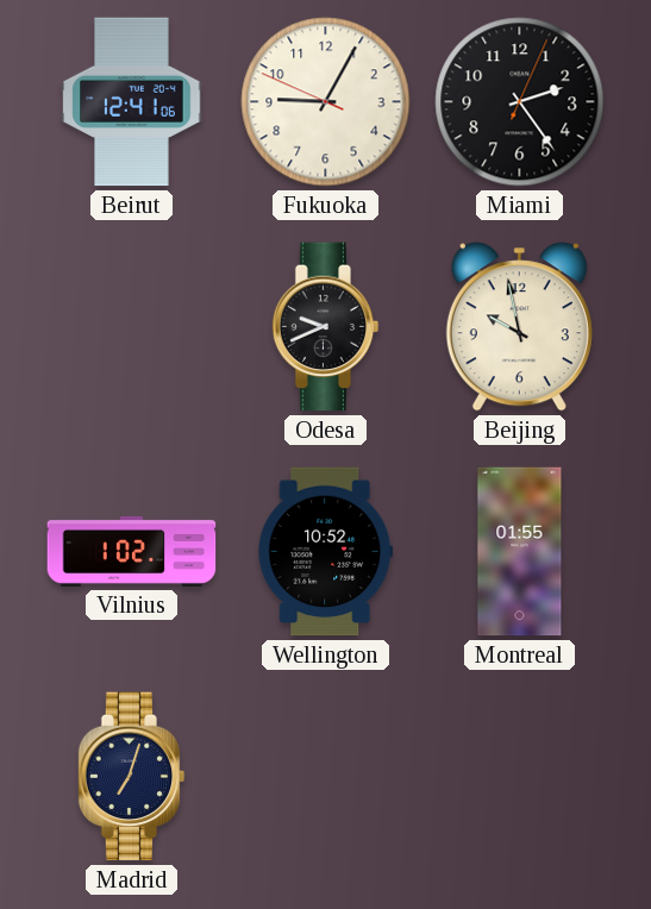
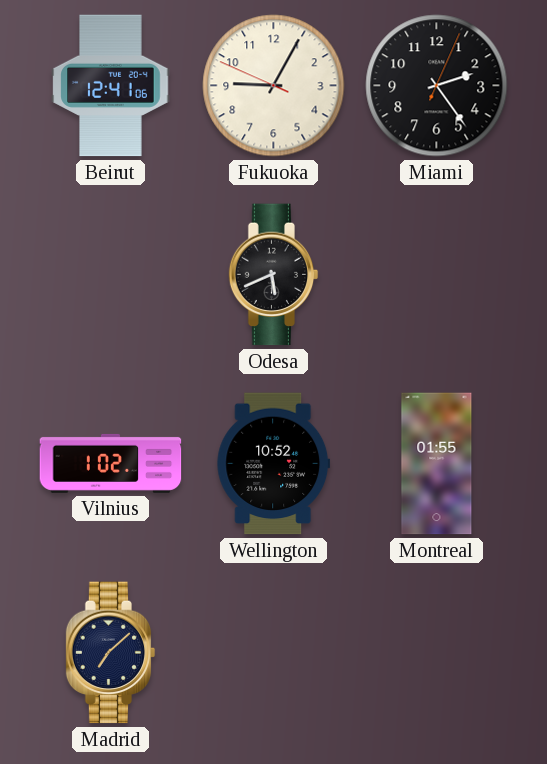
Odesa: 9:41 -> 5:41 (274, 275)
Beijing: 9:58 -> none (519, 327)
Madrid: 7:03 -> 7:08 (111, 653)
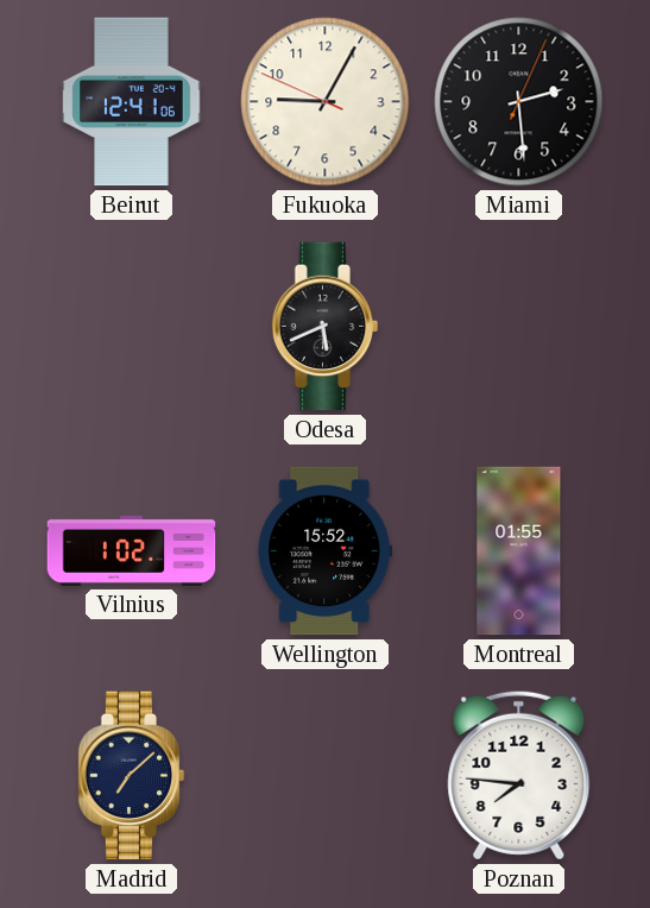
Miami: 2:24 -> 2:29 (519, 102)
Wellington: 10:52 -> 15:52 (326, 551)
Poznan: none -> 7:46 (519, 775)
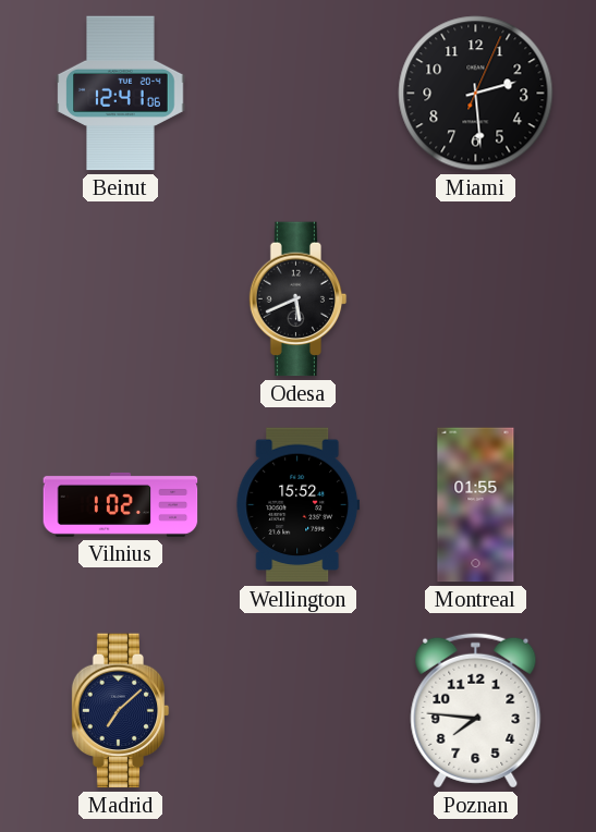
Fukuoka: 9:04 -> none (326, 102)
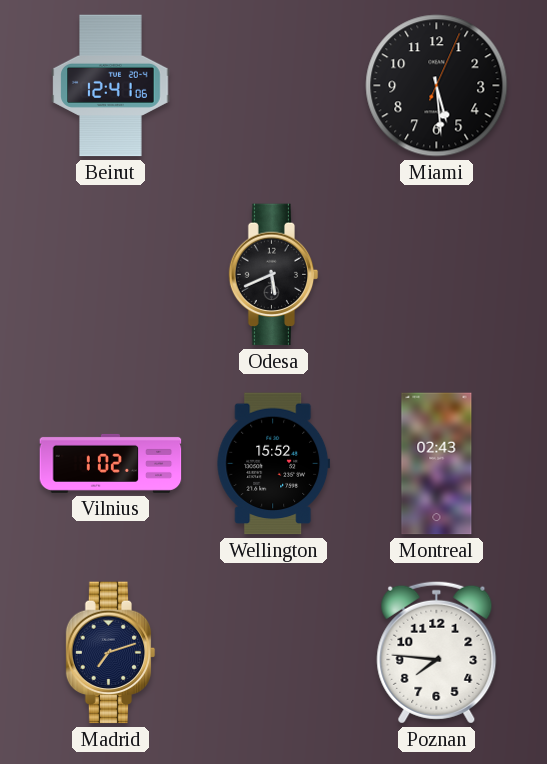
Miami: 2:29 -> 5:29 (437, 86)
Montreal: 01:55 -> 02:43 (437, 464)
Madrid: 7:08 -> 7:12 (111, 653)
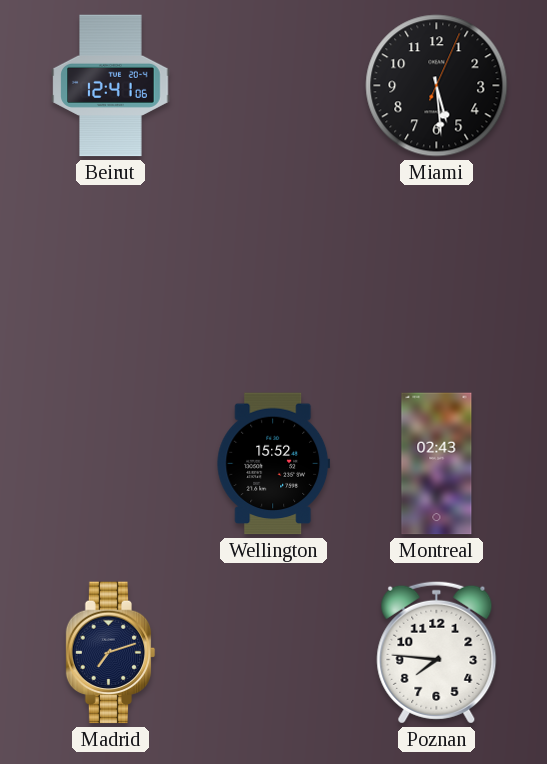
Odesa: 5:41 -> none (274, 275)
Vilnius: 1:02 -> none (111, 463)
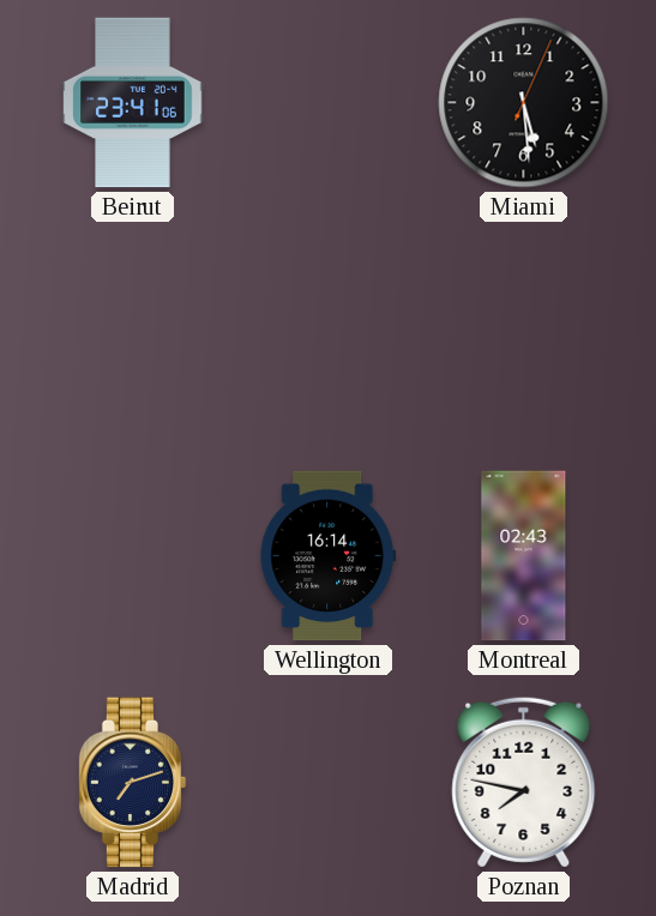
Beirut: 12:41 -> 23:41 (133, 103)
Wellington: 15:52 -> 16:14 (329, 556)
Poznan: 7:46 -> 7:47 (524, 782)
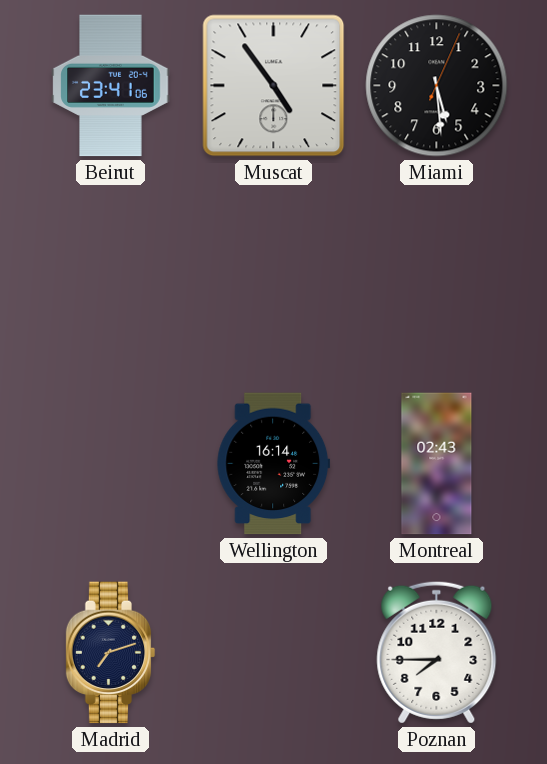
Muscat: none -> 4:54 (274, 86)
Poznan: 7:47 -> 7:45 (437, 652)
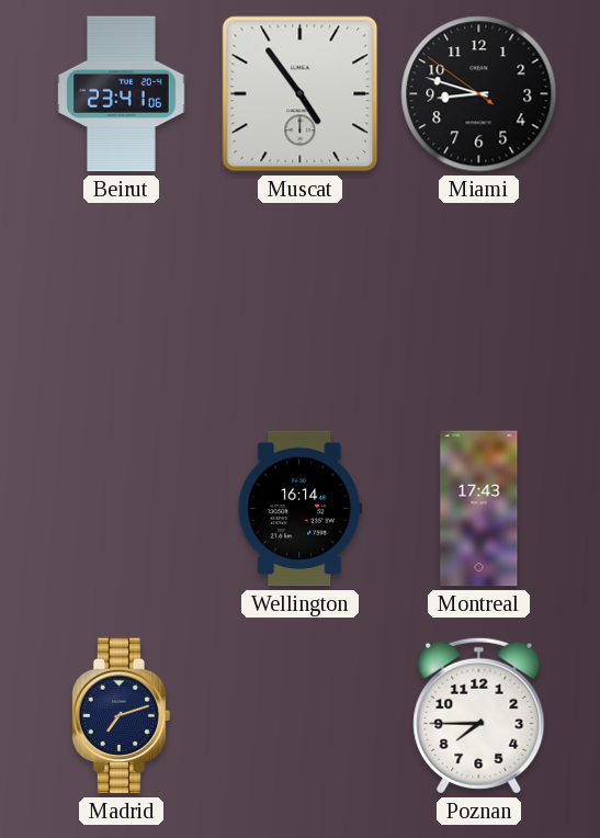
Miami: 5:29 -> 8:47 (479, 94)
Montreal: 02:43 -> 17:43 (479, 509)
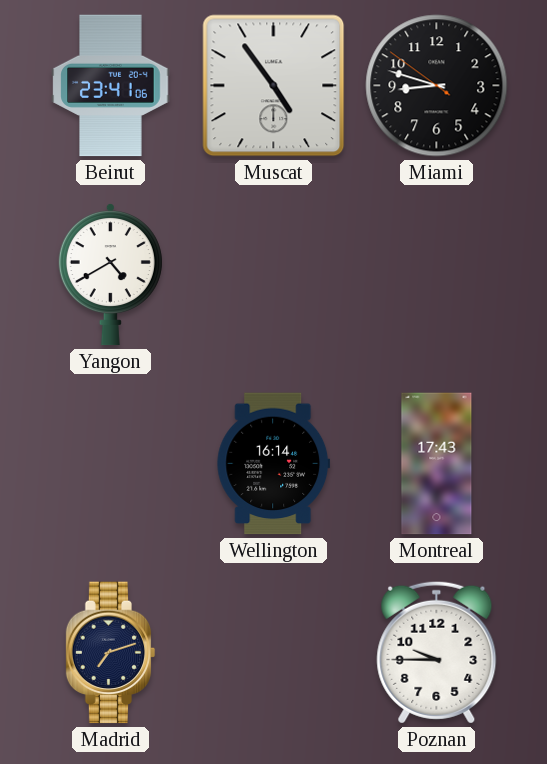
Yangon: none -> 4:40 (110, 274)
Poznan: 7:45 -> 9:45 (437, 652)
